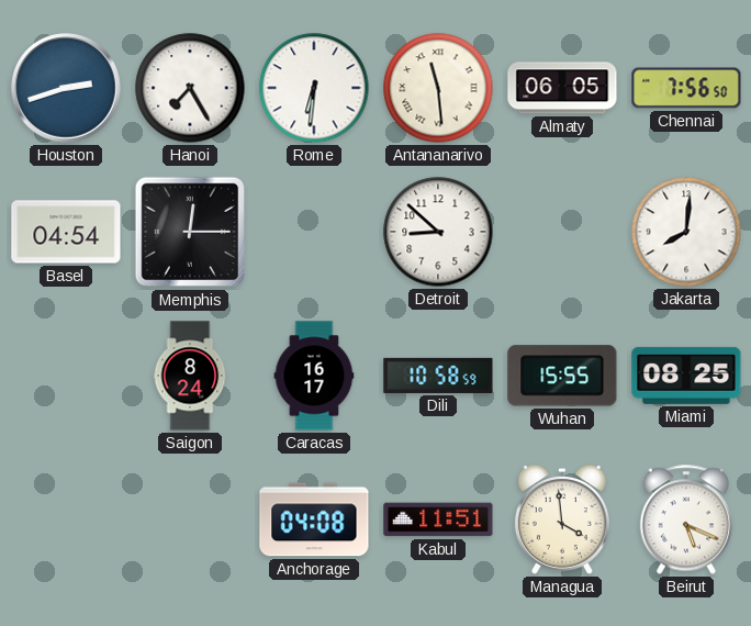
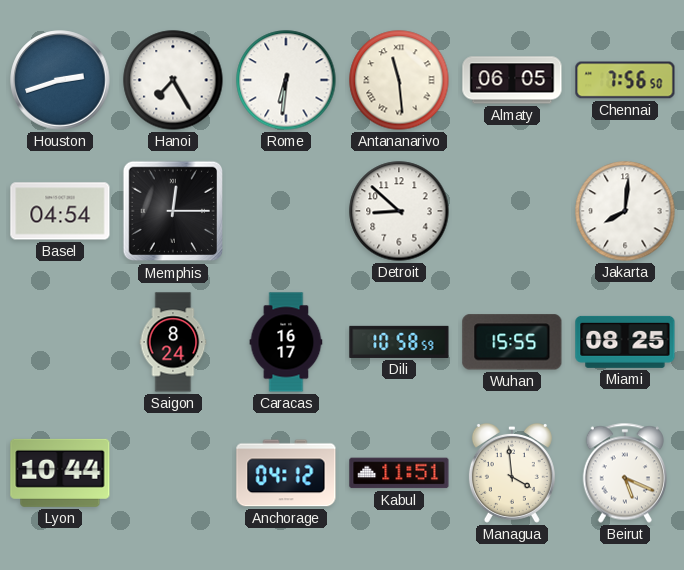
Lyon: none -> 10:44 (60, 473)
Anchorage: 04:08 -> 04:12 (286, 473)
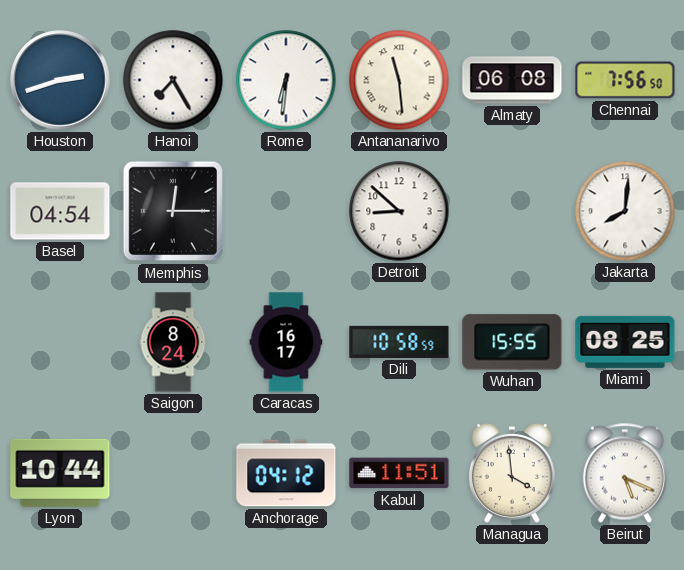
Almaty: 06:05 -> 06:08 (512, 80)
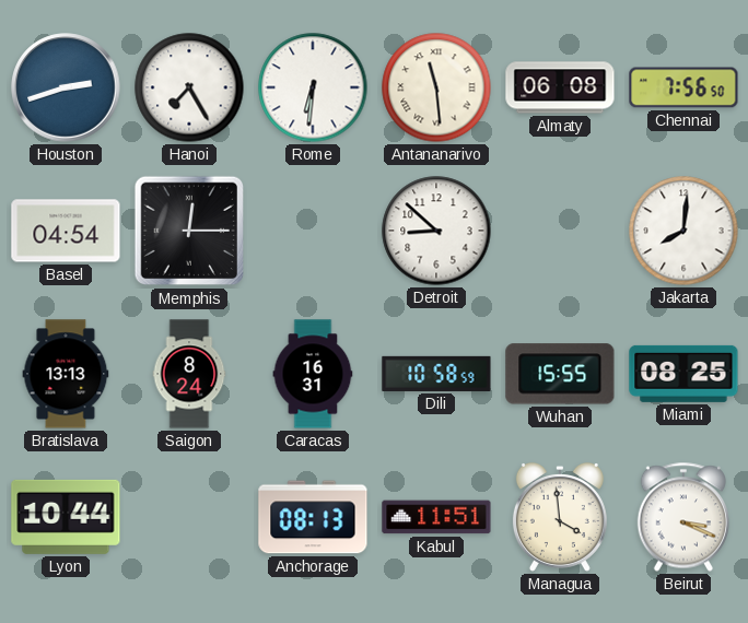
Bratislava: none -> 13:13 (66, 374)
Caracas: 16:17 -> 16:31 (313, 374)
Anchorage: 04:12 -> 08:13 (313, 517)
Beirut: 5:19 -> 3:19 (682, 517)
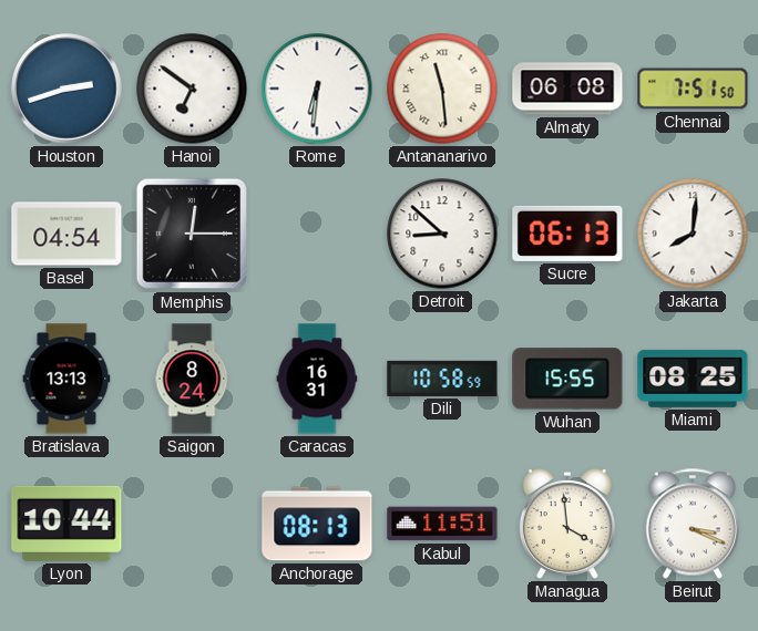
Hanoi: 7:25 -> 6:51 (192, 89)
Chennai: 7:56 -> 7:51 (693, 89)
Sucre: none -> 06:13 (567, 234)
